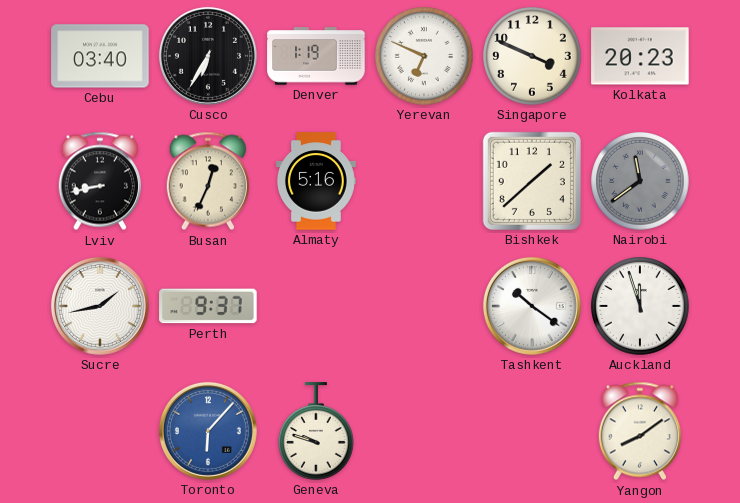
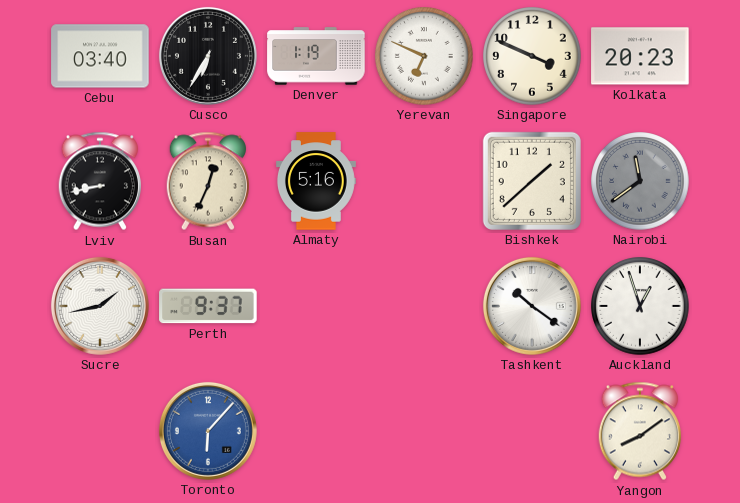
Auckland: 11:57 -> 12:57 (640, 306)
Geneva: 9:48 -> none (317, 431)
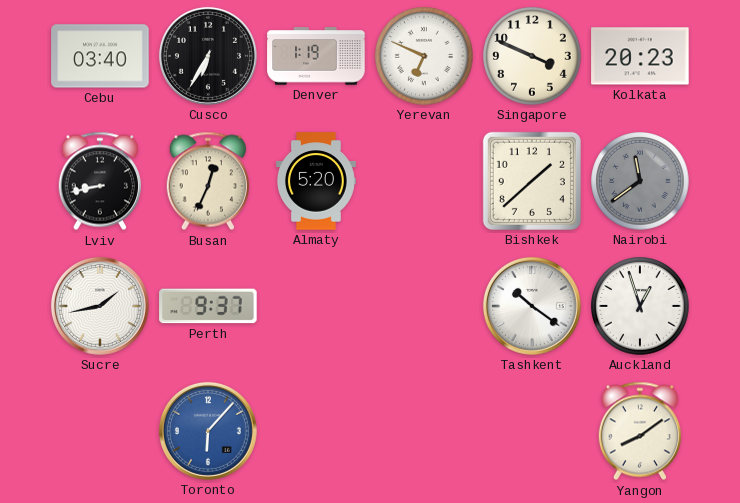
Almaty: 5:16 -> 5:20 (316, 181)
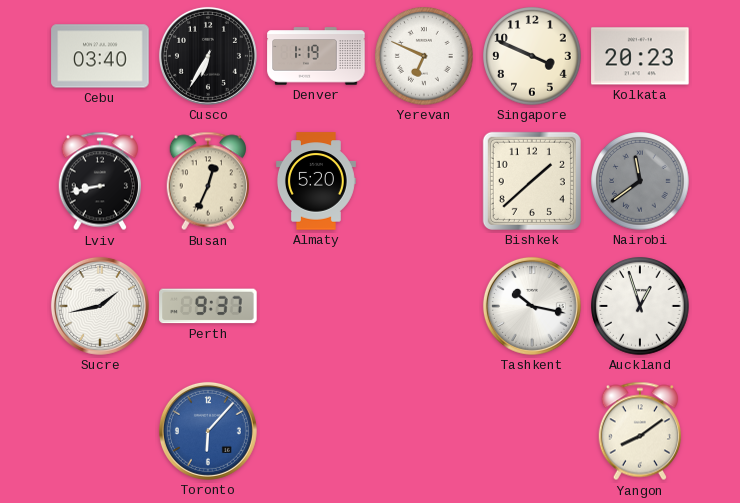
Tashkent: 10:21 -> 10:17 (532, 306)
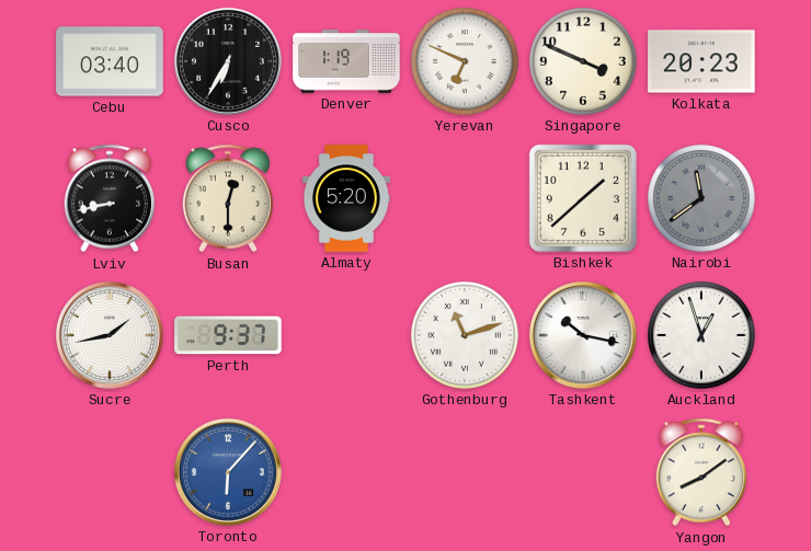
Busan: 12:34 -> 12:30 (227, 198)
Gothenburg: none -> 11:12 (465, 335)
